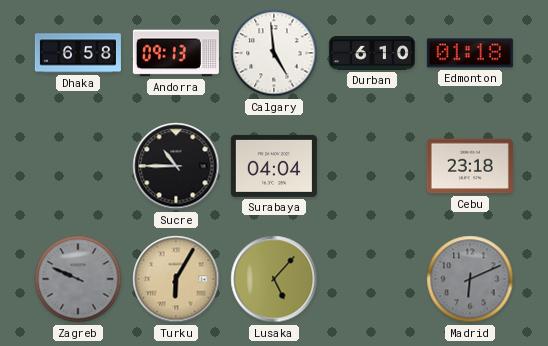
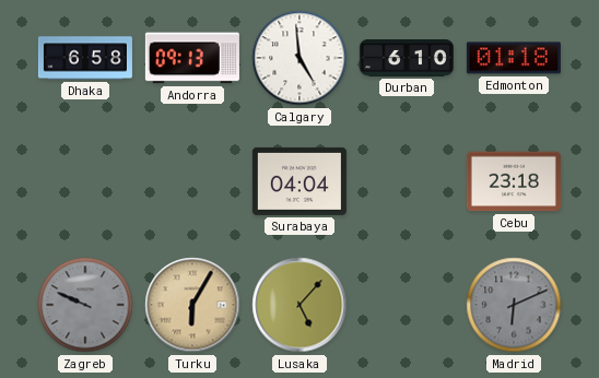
Sucre: 10:45 -> none (176, 166)
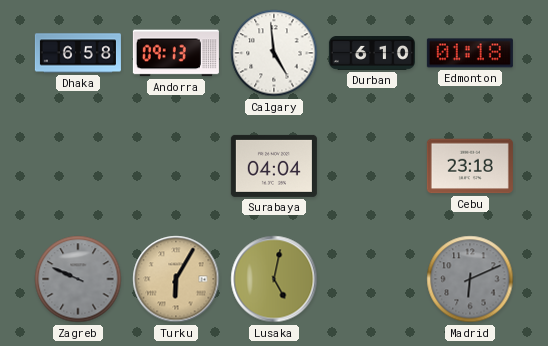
Lusaka: 5:07 -> 5:02 (274, 279)
